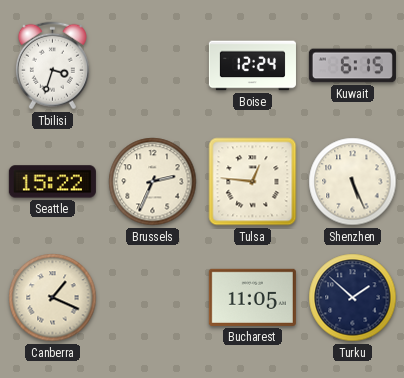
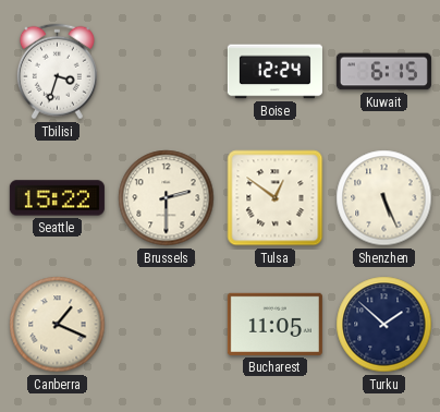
Brussels: 2:34 -> 2:30 (167, 198)
Tulsa: 12:46 -> 12:51 (276, 198)
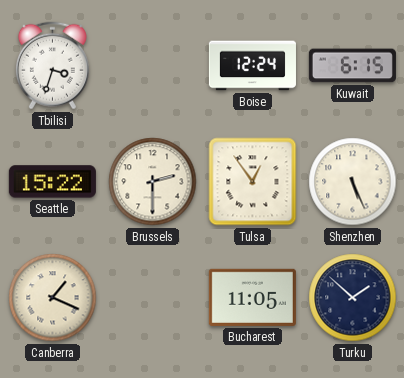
Tulsa: 12:51 -> 12:54 (253, 182)
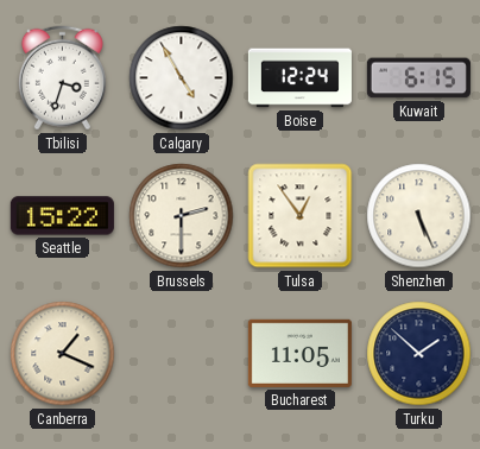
Calgary: none -> 4:55 (182, 78)
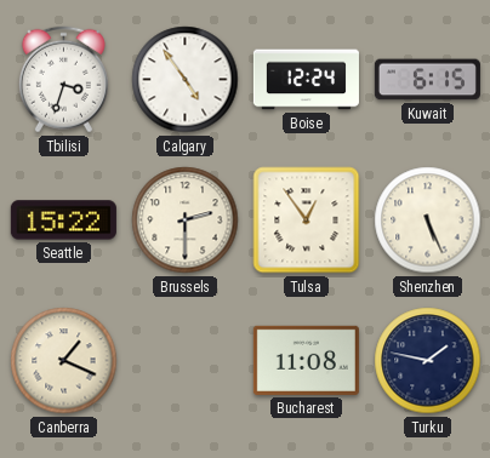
Calgary: 4:55 -> 4:54 (186, 80)
Bucharest: 11:05 -> 11:08 (306, 360)
Turku: 1:52 -> 1:47 (428, 361)
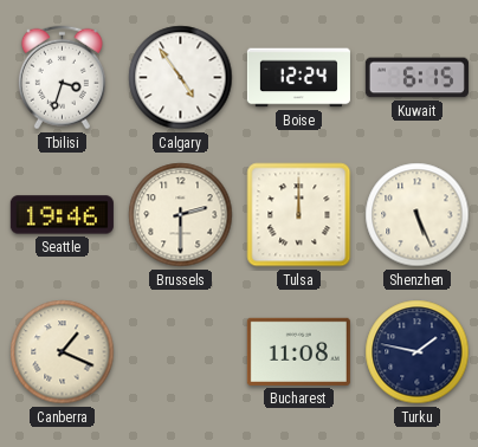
Seattle: 15:22 -> 19:46 (62, 215)
Tulsa: 12:54 -> 12:00 (299, 215)
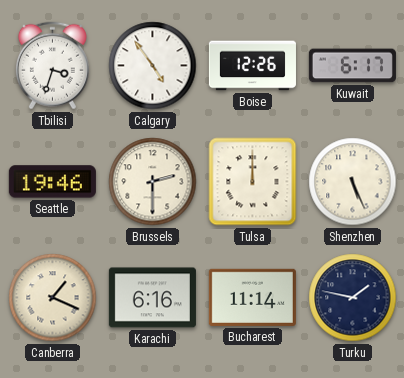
Boise: 12:24 -> 12:26 (252, 66)
Kuwait: 6:15 -> 6:17 (352, 66)
Karachi: none -> 6:16 (152, 298)
Bucharest: 11:08 -> 11:14 (252, 297)
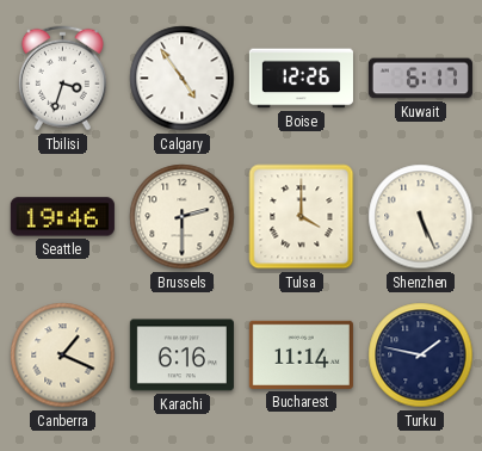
Tulsa: 12:00 -> 4:00 (302, 217)
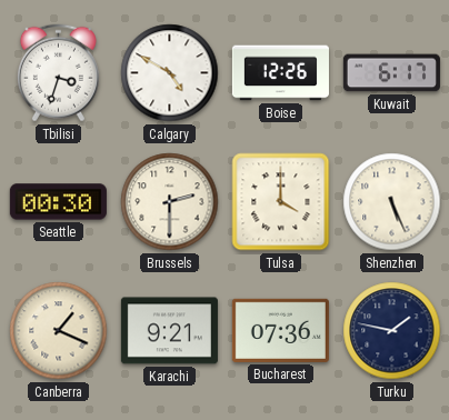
Calgary: 4:54 -> 4:50 (170, 73)
Seattle: 19:46 -> 00:30 (58, 202)
Karachi: 6:16 -> 9:21 (169, 331)
Bucharest: 11:14 -> 07:36 (280, 330)
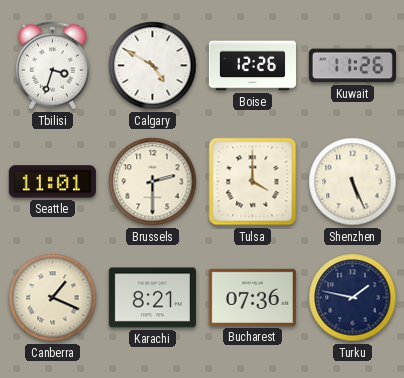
Kuwait: 6:17 -> 11:26 (352, 66)
Seattle: 00:30 -> 11:01 (52, 182)
Karachi: 9:21 -> 8:21 (152, 298)
